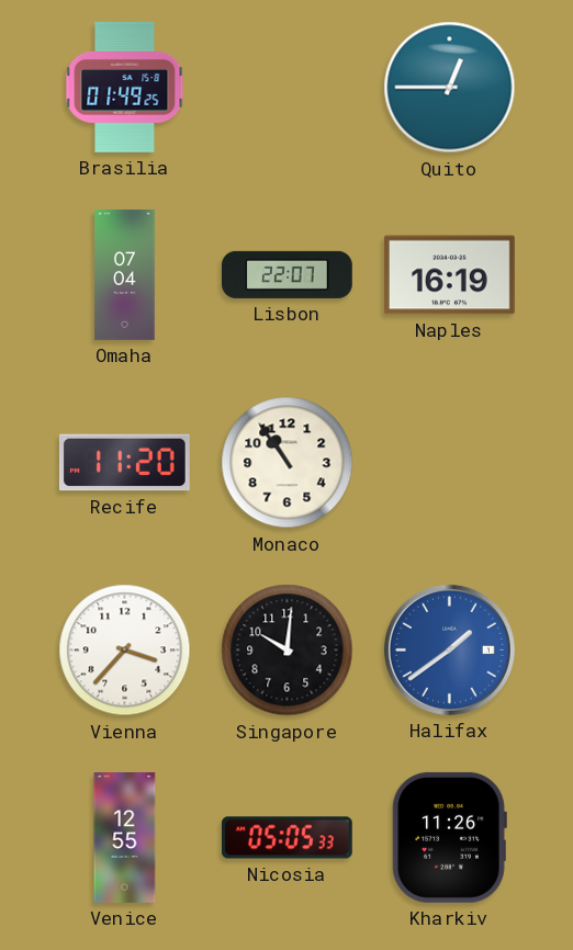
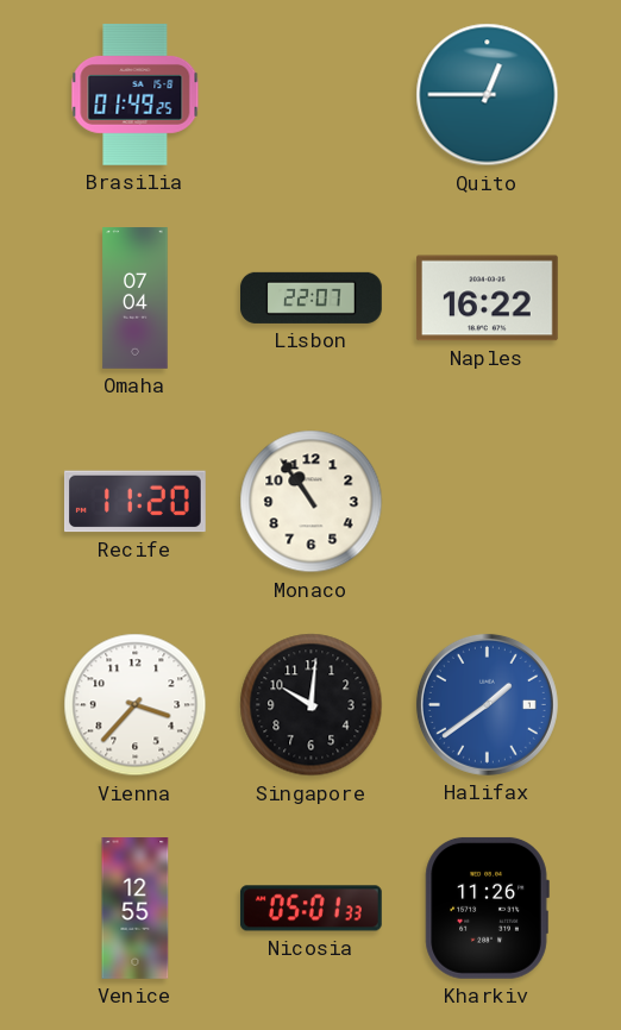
Naples: 16:19 -> 16:22 (487, 299)
Nicosia: 05:05 -> 05:01 (310, 909)
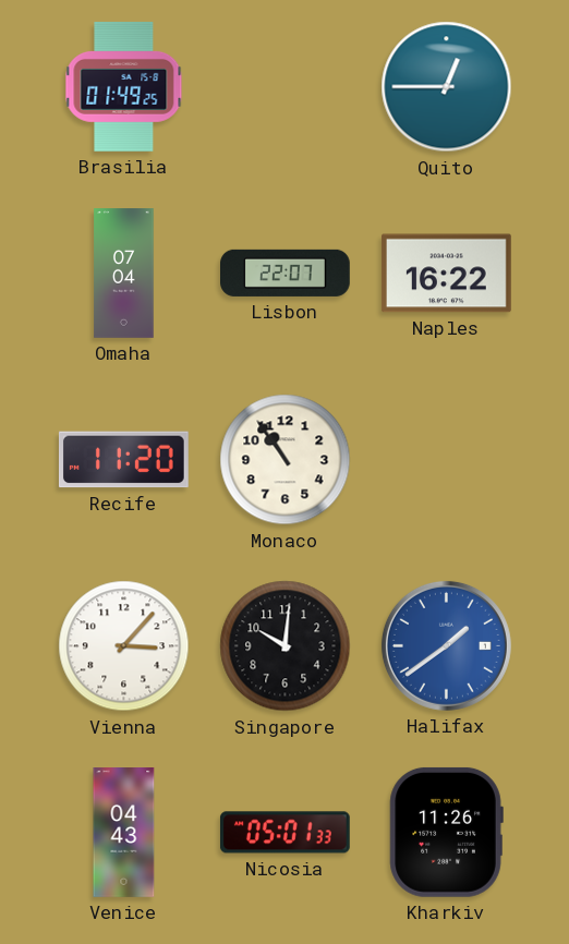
Vienna: 3:37 -> 3:07 (124, 646)
Venice: 12:55 -> 04:43 (124, 833)
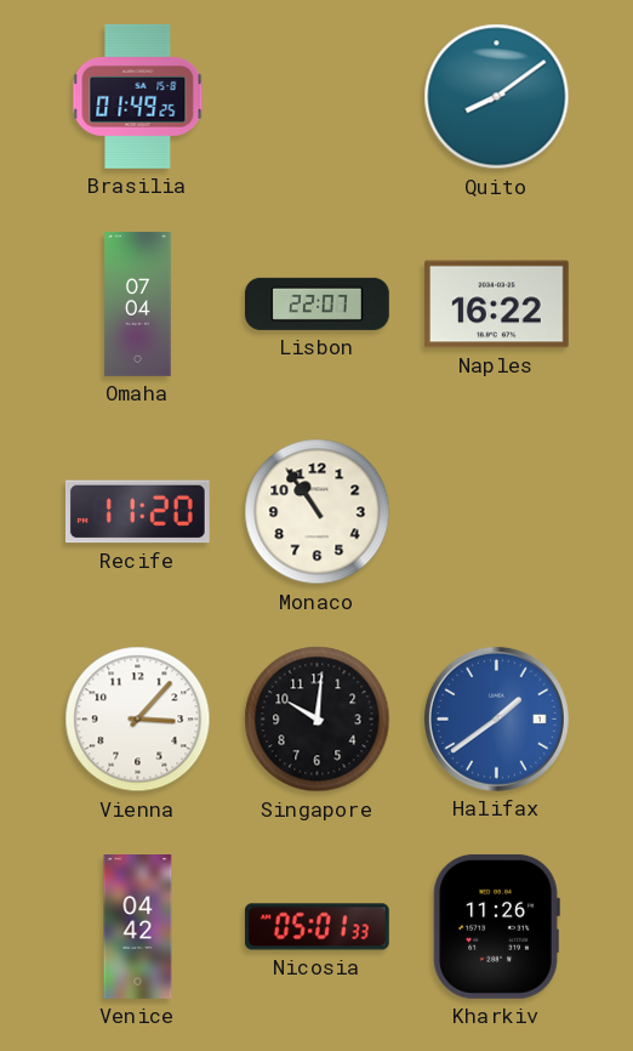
Quito: 12:45 -> 8:09 (497, 97)
Venice: 04:43 -> 04:42 (138, 927)
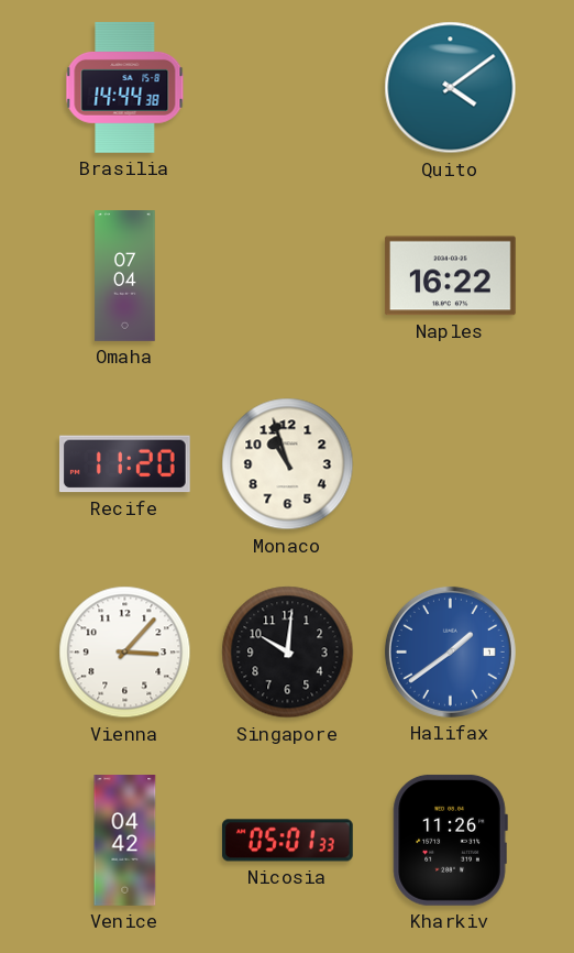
Brasilia: 01:49 -> 14:44 (125, 88)
Quito: 8:09 -> 4:09 (451, 88)
Lisbon: 22:07 -> none (318, 303)
Monaco: 10:54 -> 10:57 (288, 464)
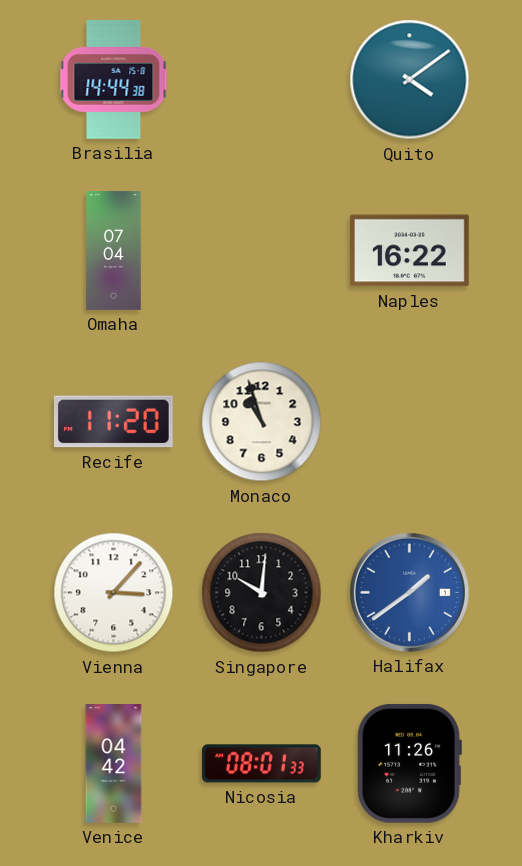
Nicosia: 05:01 -> 08:01 (261, 764)
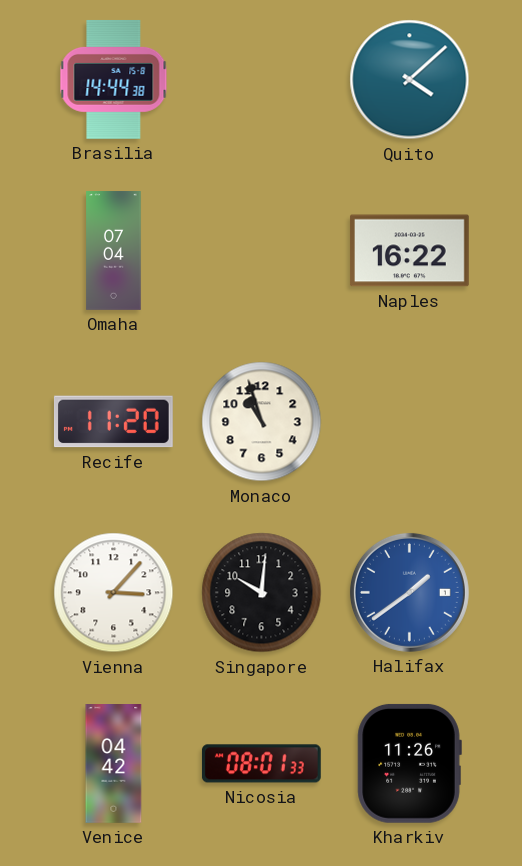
Quito: 4:09 -> 4:08 (410, 80)
